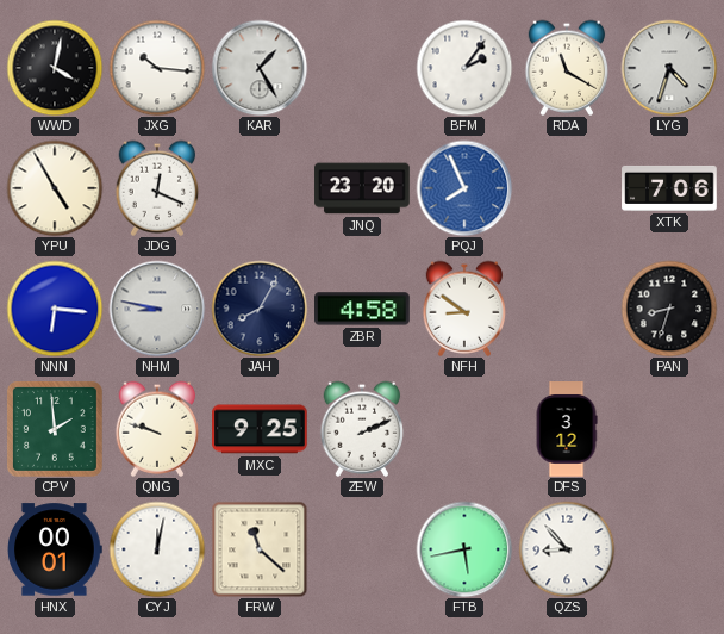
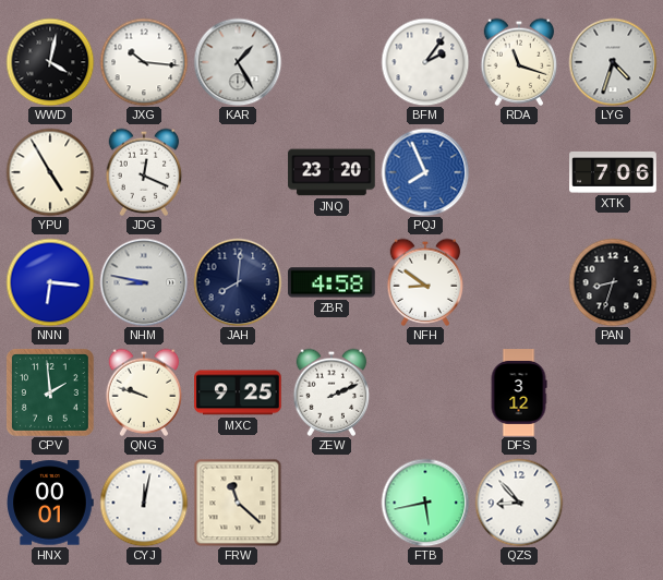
RDA: 11:20 -> 11:18 (519, 62)
JAH: 8:05 -> 8:01 (238, 282)
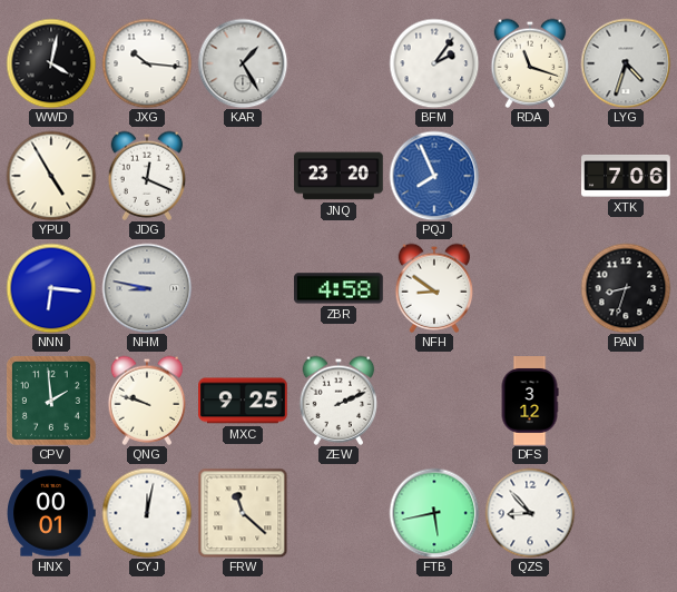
JAH: 8:01 -> none (238, 282)
